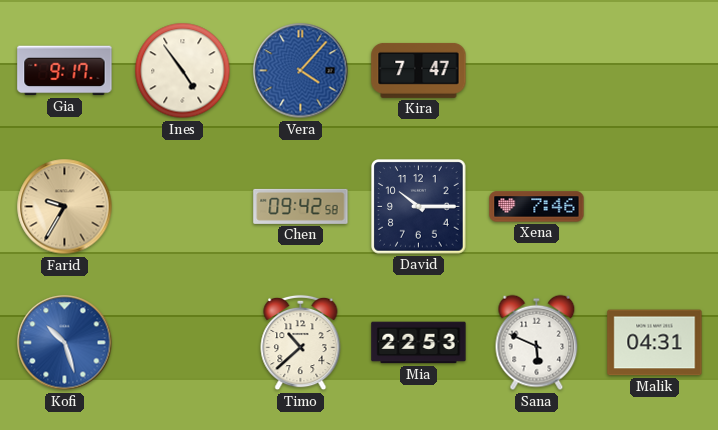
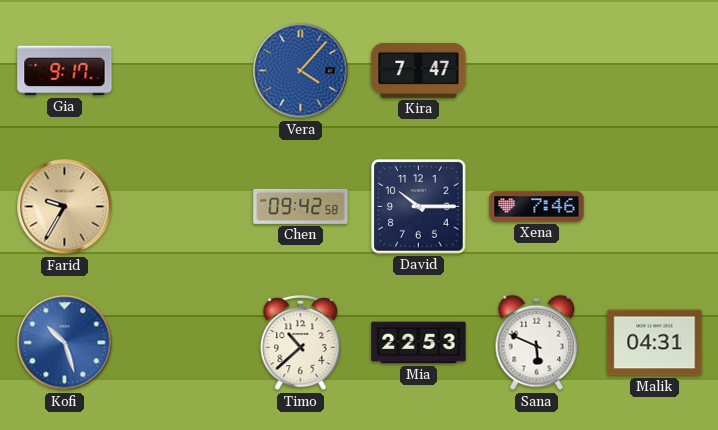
Ines: 4:54 -> none (183, 71)
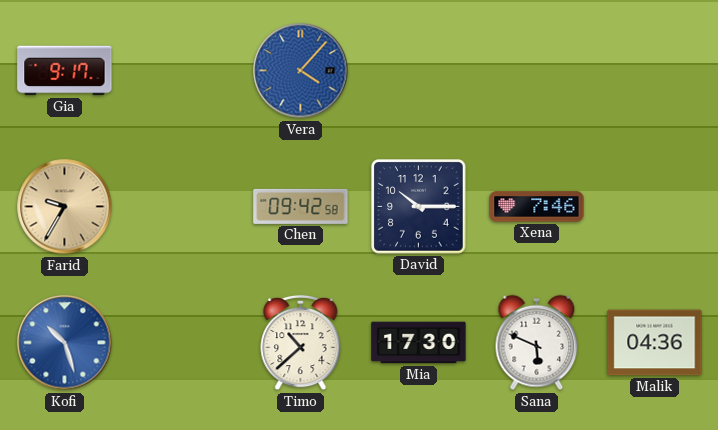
Kira: 7:47 -> none (419, 70)
Mia: 22:53 -> 17:30 (419, 343)
Malik: 04:31 -> 04:36 (655, 343)
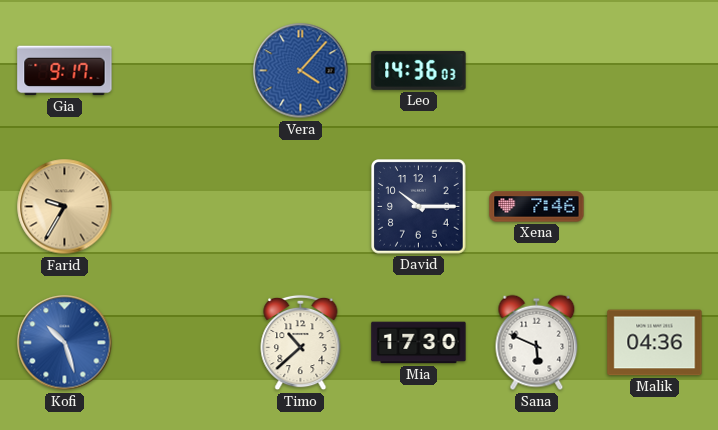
Leo: none -> 14:36 (419, 70)
Chen: 09:42 -> none (301, 206)
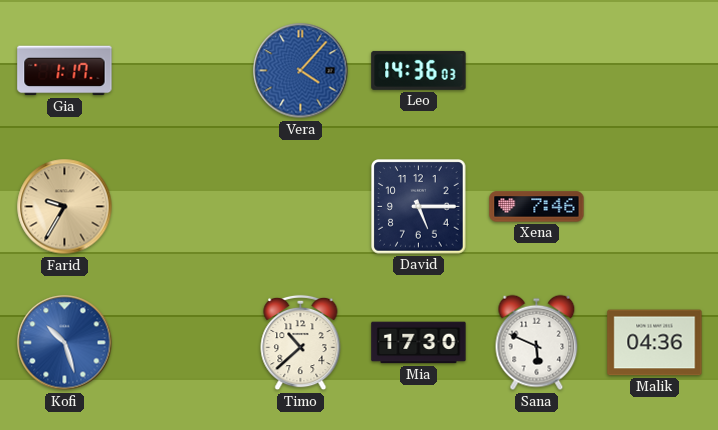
Gia: 9:17 -> 1:17 (65, 71)
David: 10:15 -> 5:15 (419, 207)
